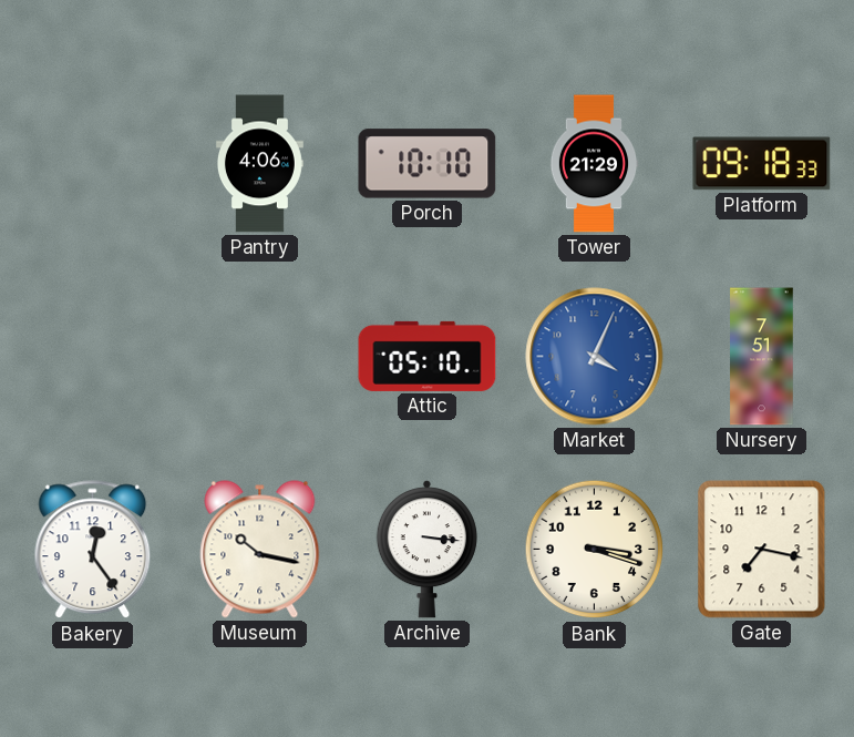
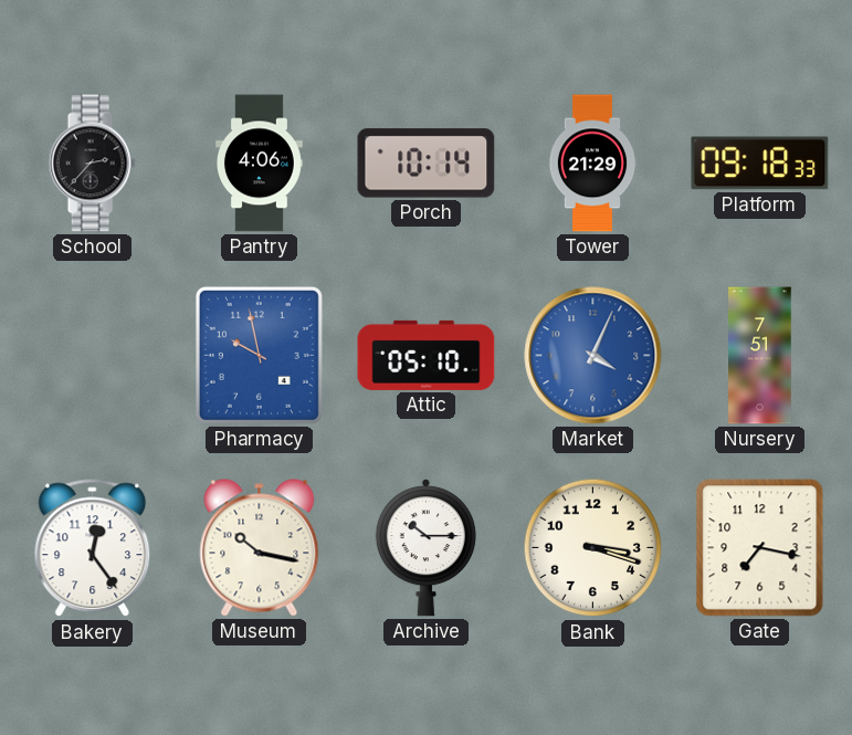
School: none -> 2:37 (92, 164)
Porch: 10:10 -> 10:14 (427, 164)
Pharmacy: none -> 9:58 (259, 355)
Archive: 3:16 -> 10:15 (425, 548)
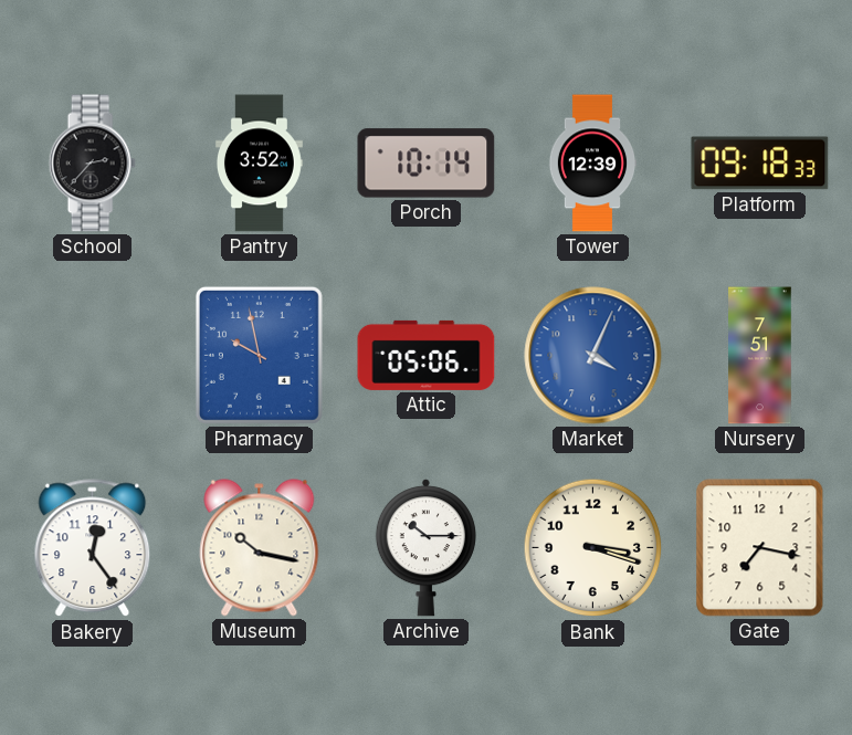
Pantry: 4:06 -> 3:52 (259, 164)
Tower: 21:29 -> 12:39 (592, 164)
Attic: 05:10 -> 05:06 (427, 355)
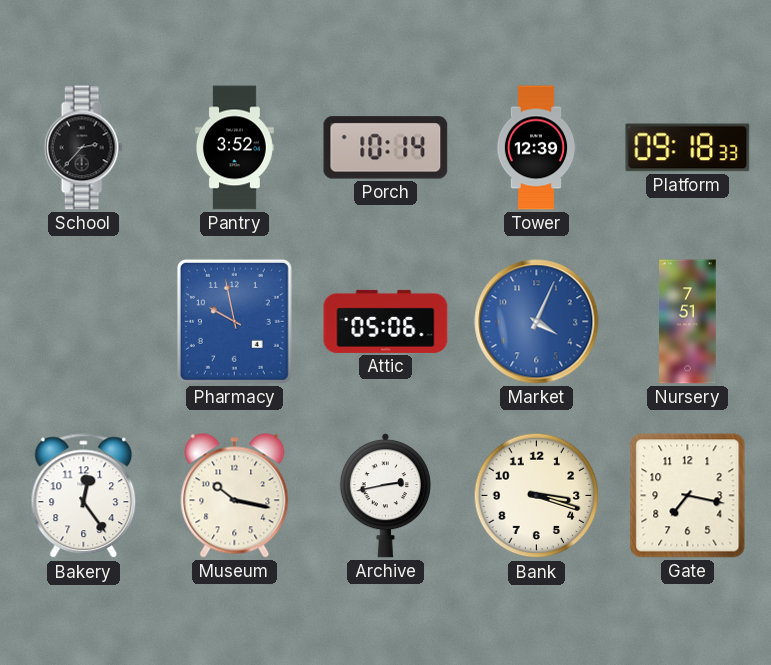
Archive: 10:15 -> 2:43 (385, 496)
